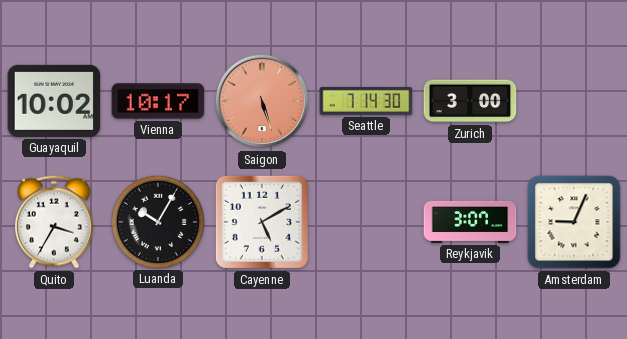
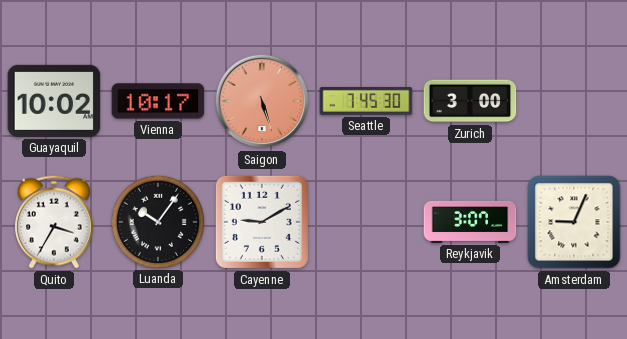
Seattle: 7:14 -> 7:45 (366, 101)
Luanda: 10:05 -> 10:06 (157, 221)
Cayenne: 5:10 -> 9:10 (262, 222)
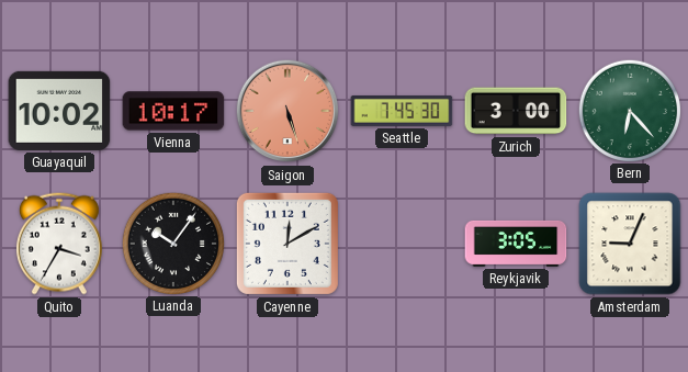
Bern: none -> 6:23 (629, 110)
Cayenne: 9:10 -> 12:10 (287, 244)
Reykjavik: 3:07 -> 3:05 (516, 244)
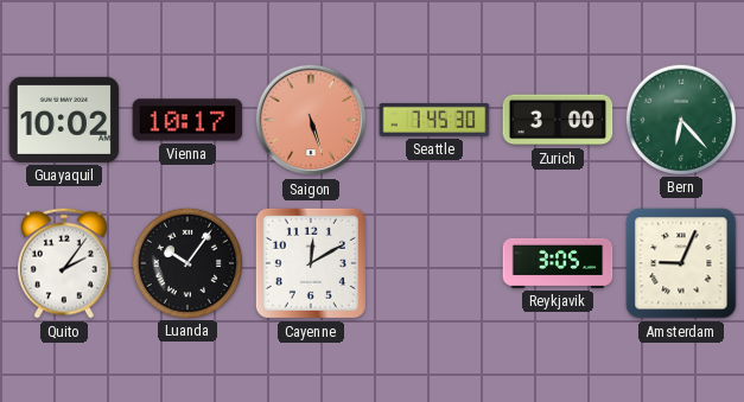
Quito: 3:35 -> 2:06 (64, 263)
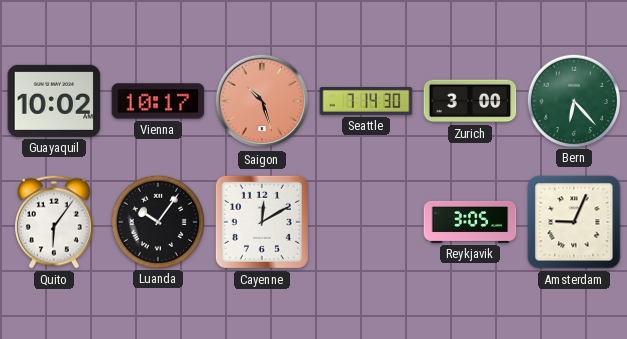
Saigon: 5:27 -> 10:27 (262, 101)
Seattle: 7:45 -> 7:14 (366, 101)
Quito: 2:06 -> 6:06 (54, 222)
